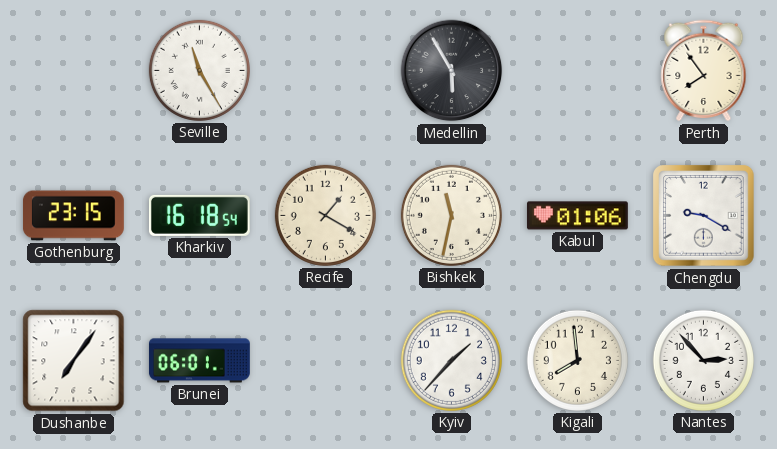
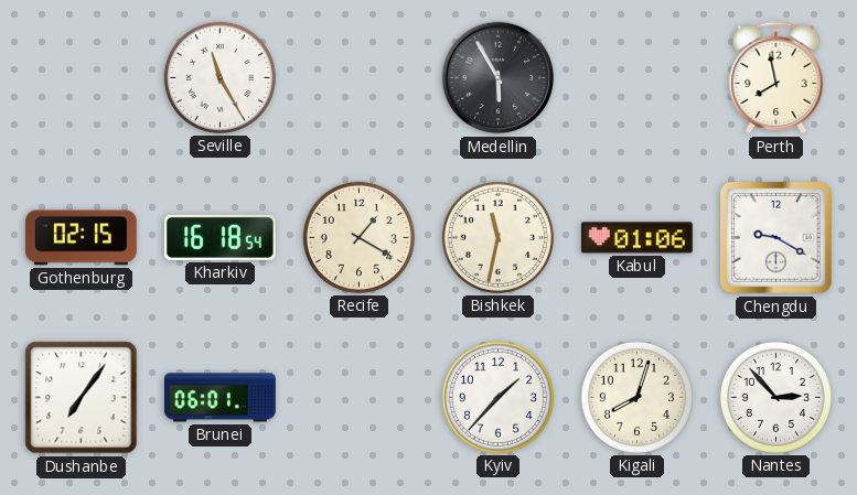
Perth: 7:54 -> 7:58 (776, 78)
Gothenburg: 23:15 -> 02:15 (81, 238)
Kigali: 7:59 -> 8:03 (636, 397)
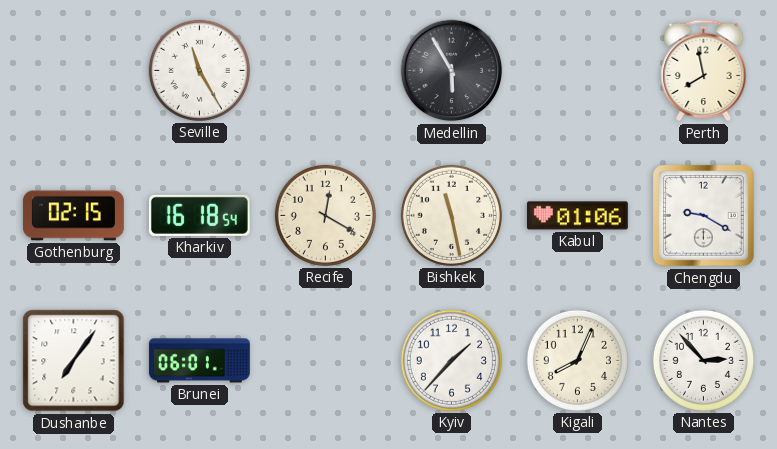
Recife: 1:20 -> 12:20 (325, 215)
Bishkek: 11:32 -> 11:28 (451, 215)
Kigali: 8:03 -> 8:04 (577, 360)
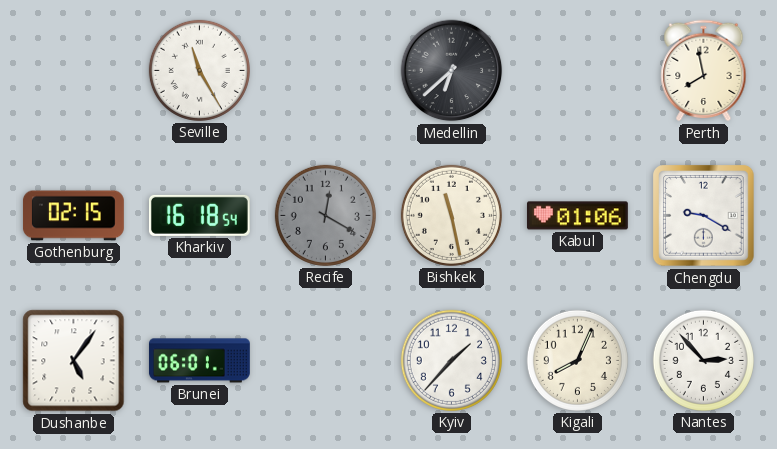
Medellin: 5:55 -> 6:38 (452, 71)
Recife dial: cream -> grey (325, 215)
Dushanbe: 7:06 -> 5:06 (74, 361)
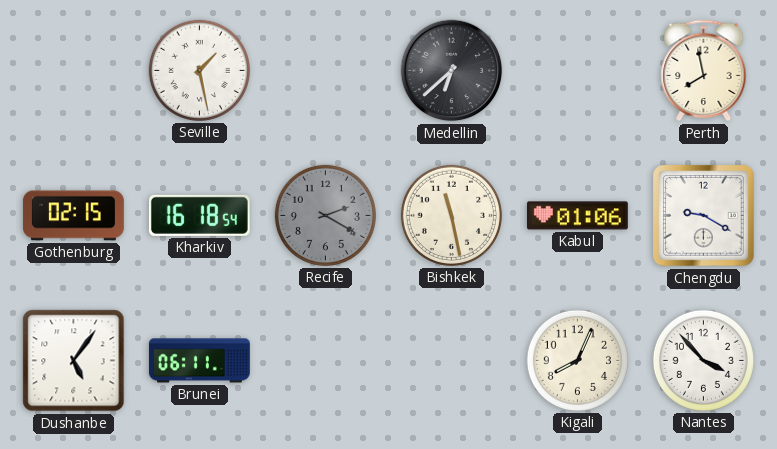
Seville: 11:25 -> 1:28 (199, 70)
Recife: 12:20 -> 2:20 (325, 215)
Brunei: 06:01 -> 06:11 (199, 361)
Kyiv: 1:37 -> none (451, 360)
Nantes: 2:53 -> 3:53 (703, 360)
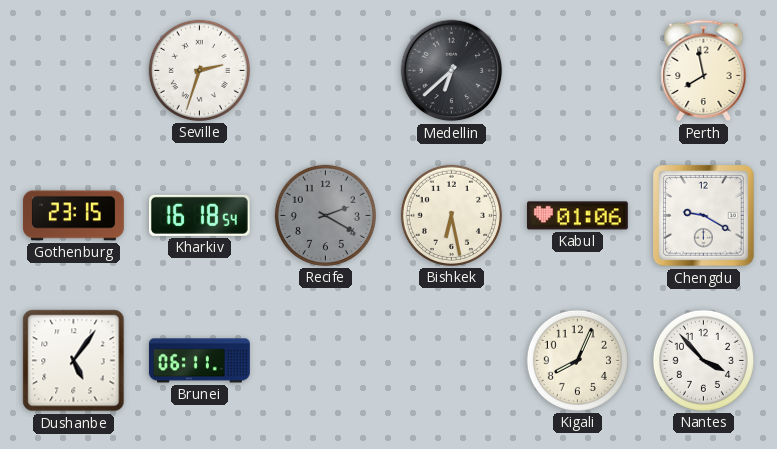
Seville: 1:28 -> 2:33 (199, 70)
Gothenburg: 02:15 -> 23:15 (73, 216)
Bishkek: 11:28 -> 6:28 (451, 215)
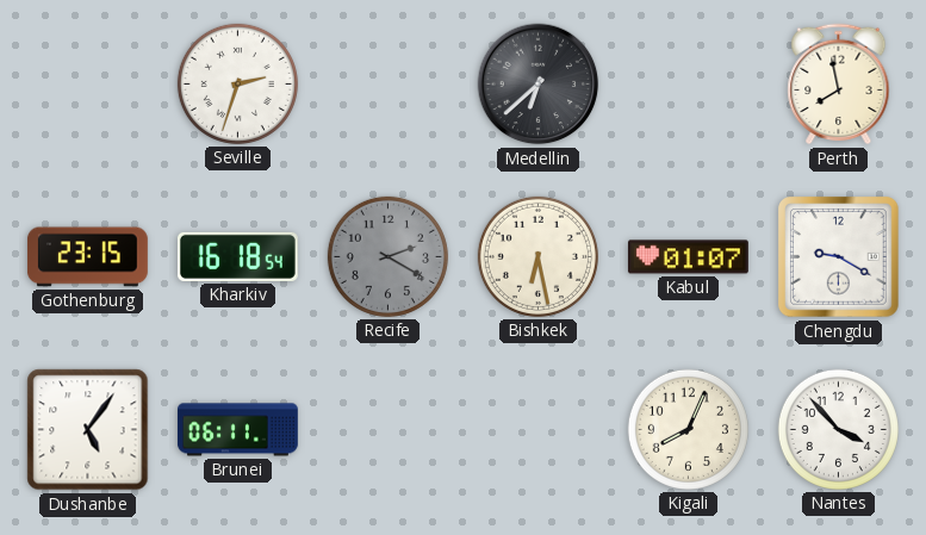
Kabul: 01:06 -> 01:07 (688, 257)
